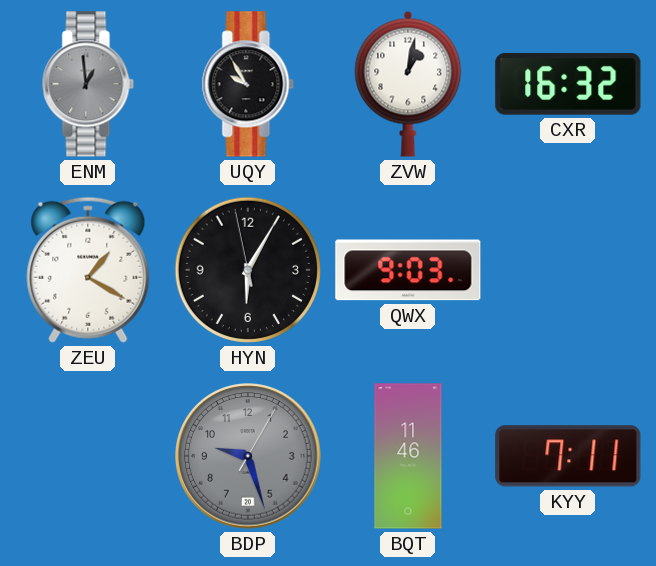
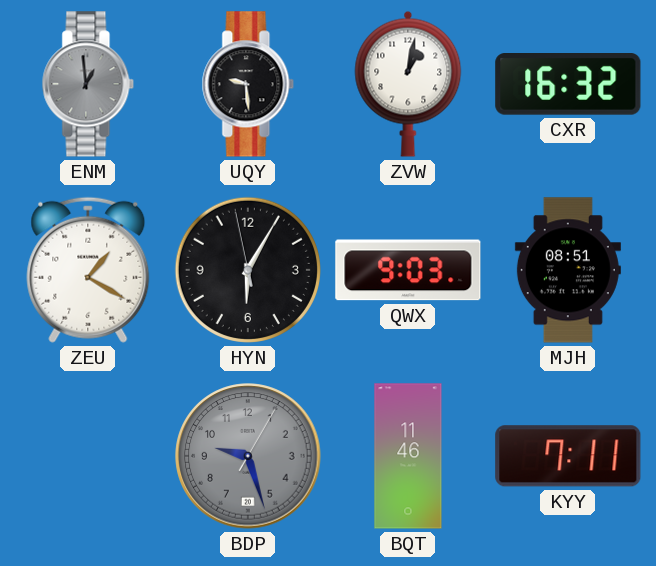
UQY: 9:55 -> 9:29 (248, 84)
MJH: none -> 08:51 (568, 270)
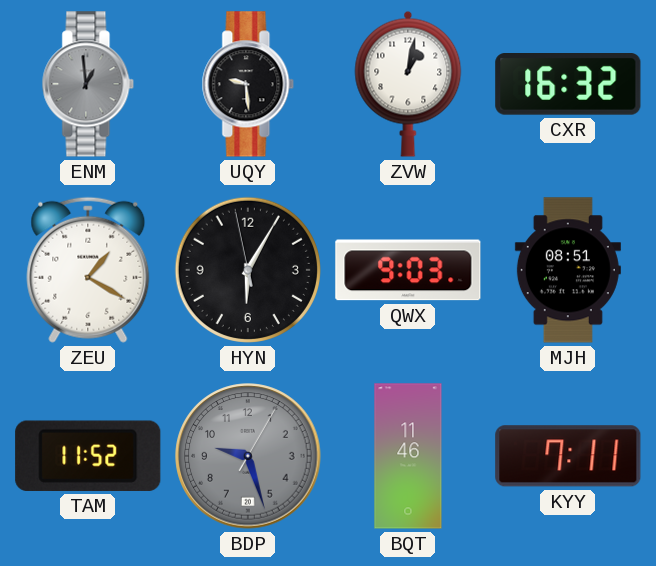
TAM: none -> 11:52 (88, 456)
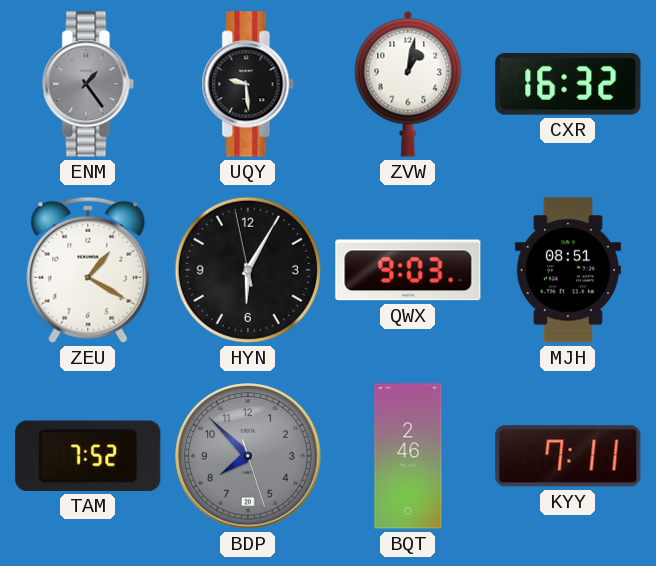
ENM: 12:59 -> 1:24 (88, 84)
TAM: 11:52 -> 7:52 (88, 456)
BDP: 9:27 -> 7:52 (248, 456)
BQT: 11:46 -> 2:46 (408, 456)
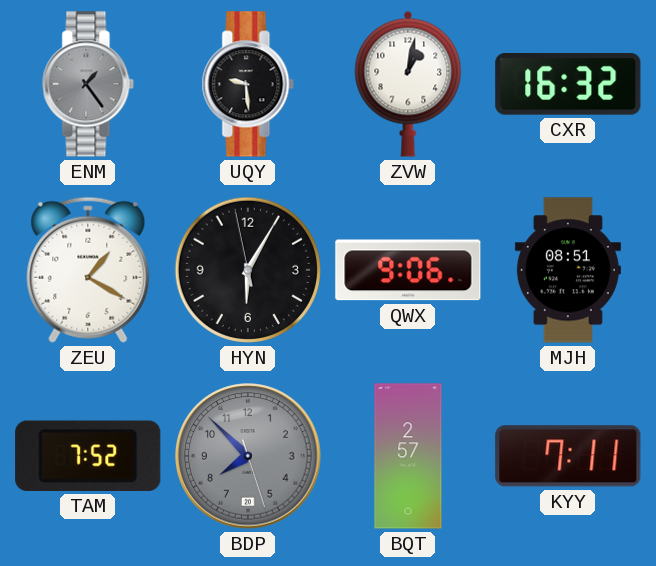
QWX: 9:03 -> 9:06 (408, 270)
BQT: 2:46 -> 2:57 (408, 456)
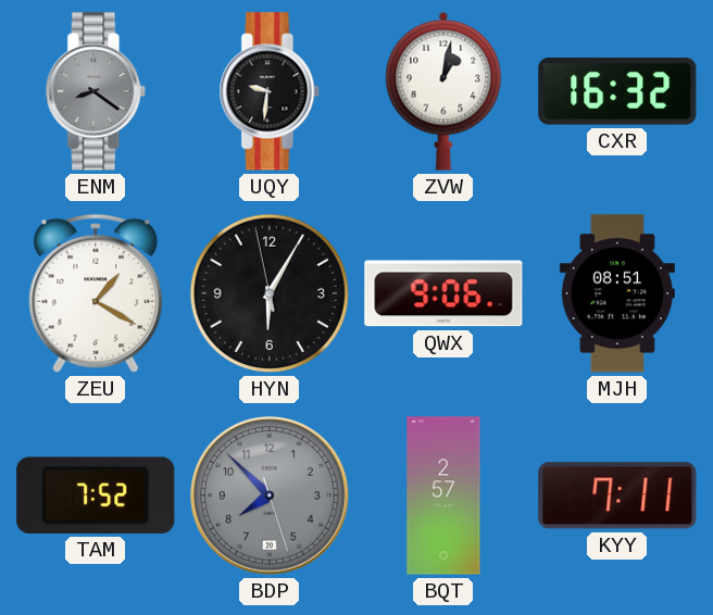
ENM: 1:24 -> 8:21 (96, 91)
UQY: 9:29 -> 9:31 (270, 91)
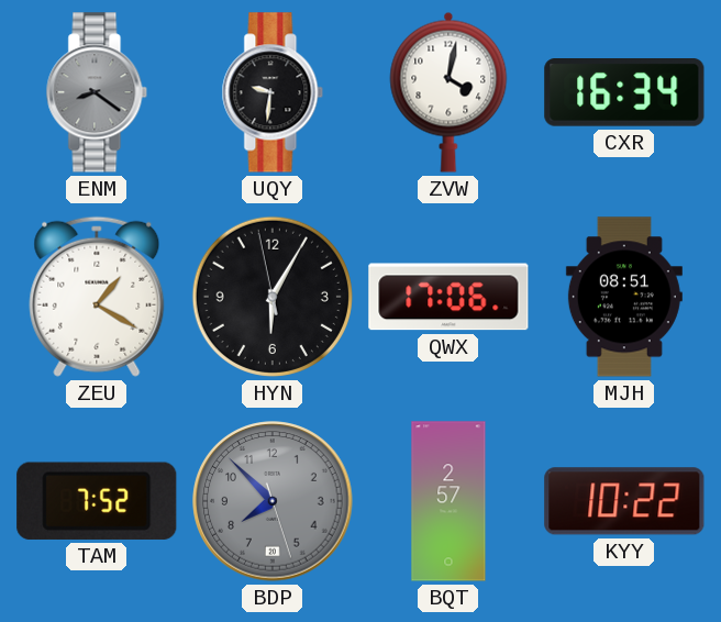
ZVW: 1:02 -> 4:02 (448, 92)
CXR: 16:32 -> 16:34 (624, 93)
QWX: 9:06 -> 17:06 (448, 297)
KYY: 7:11 -> 10:22 (624, 501)
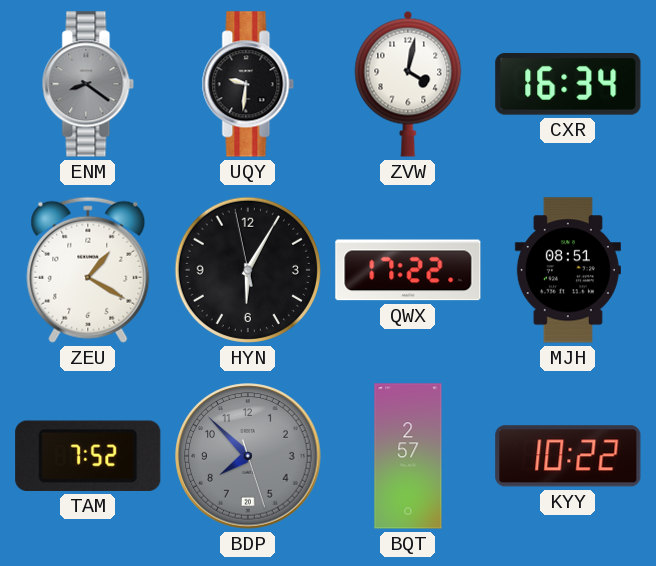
QWX: 17:06 -> 17:22 (408, 270)
